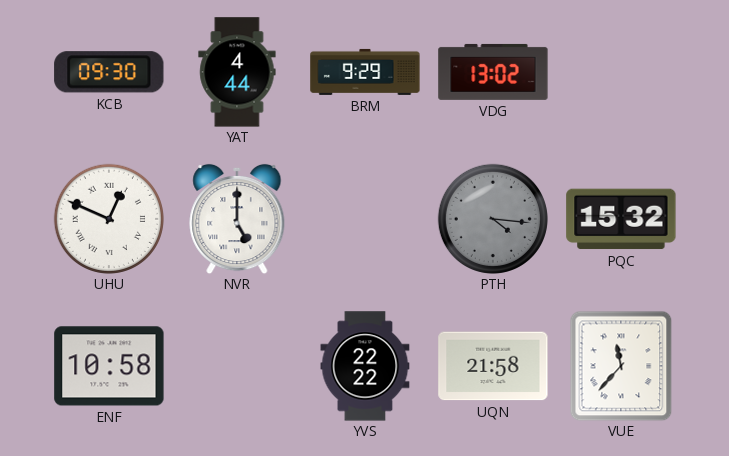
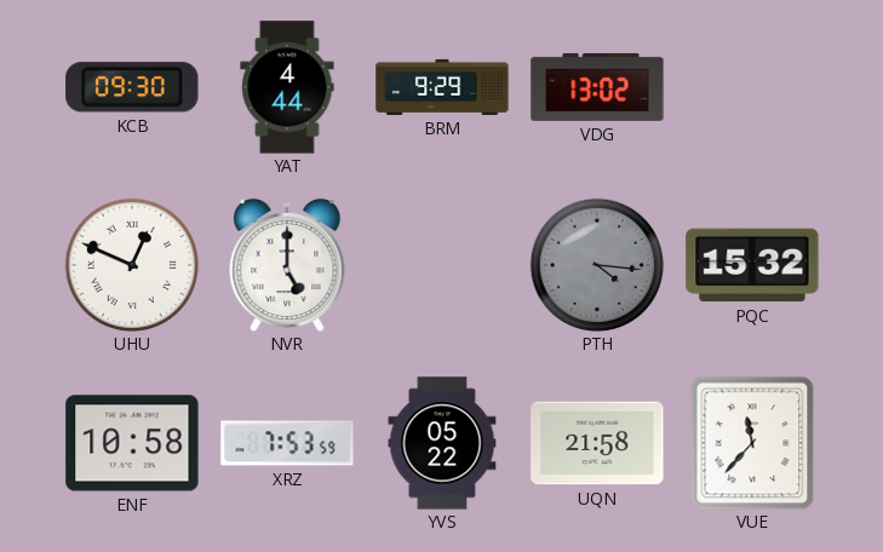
XRZ: none -> 7:53 (287, 443)
YVS: 22:22 -> 05:22 (442, 443)
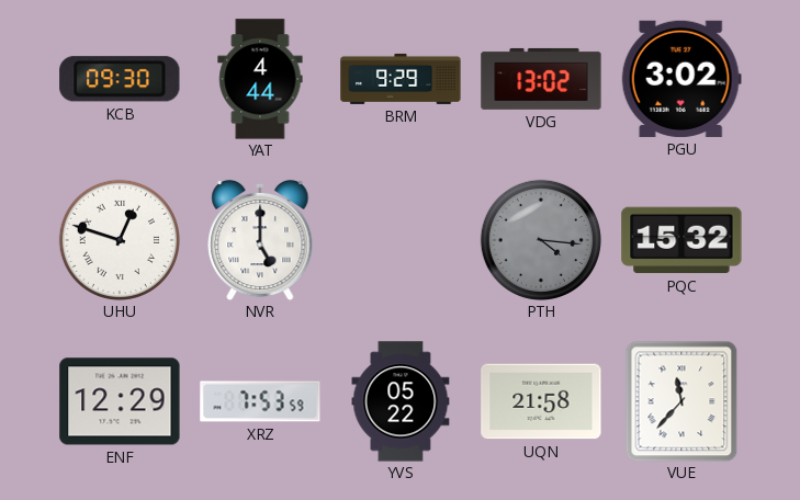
PGU: none -> 3:02 (681, 79)
UHU: 12:49 -> 12:48 (120, 240)
ENF: 10:58 -> 12:29 (120, 401)
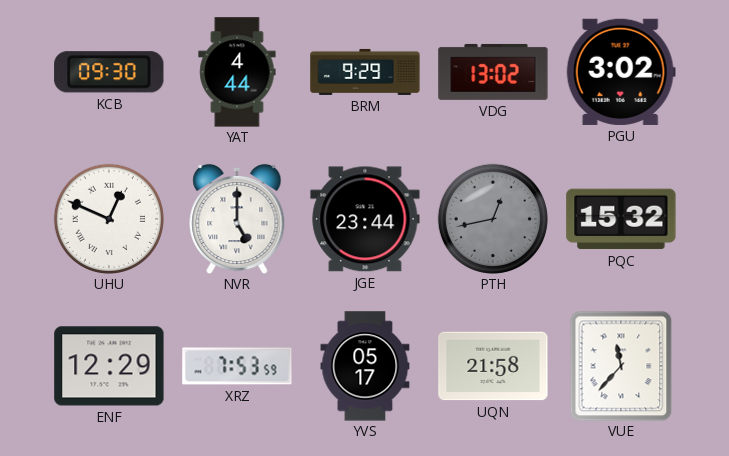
UHU: 12:48 -> 12:49 (109, 219)
JGE: none -> 23:44 (365, 219)
PTH: 4:16 -> 12:43 (493, 219)
YVS: 05:22 -> 05:17 (365, 366)
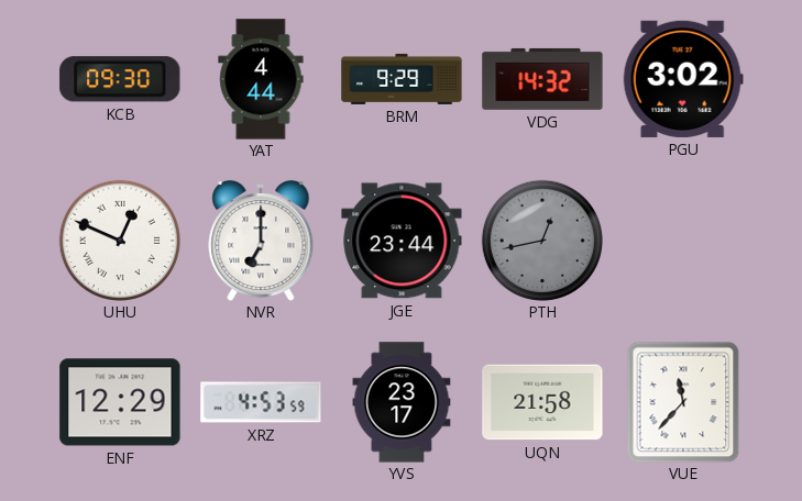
VDG: 13:02 -> 14:32 (542, 79)
NVR: 5:00 -> 7:00 (261, 241)
PQC: 15:32 -> none (621, 219)
XRZ: 7:53 -> 4:53 (261, 402)
YVS: 05:17 -> 23:17 (402, 402)
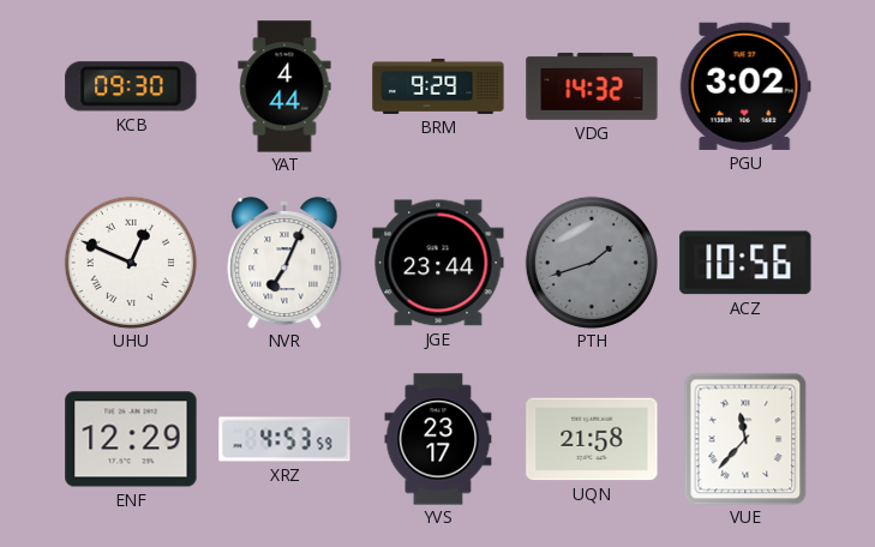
NVR: 7:00 -> 7:04 (284, 263)
PTH: 12:43 -> 1:42 (592, 263)
ACZ: none -> 10:56 (745, 263)
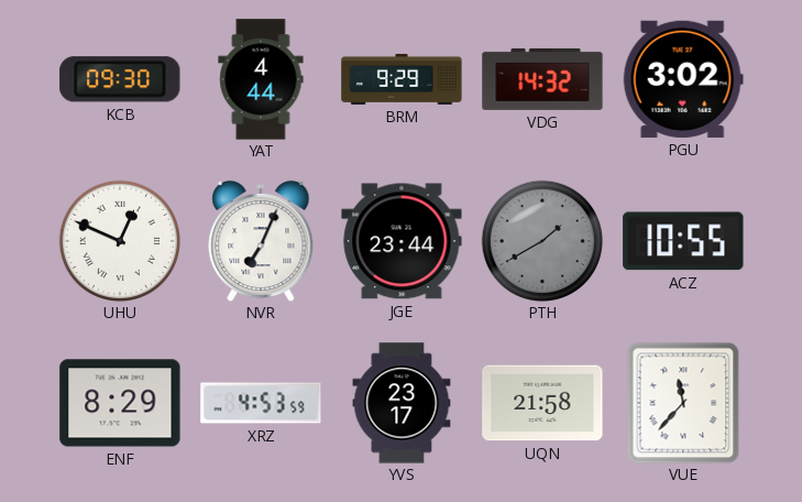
PTH: 1:42 -> 1:40 (542, 241)
ACZ: 10:56 -> 10:55 (683, 241)
ENF: 12:29 -> 8:29 (120, 403)
